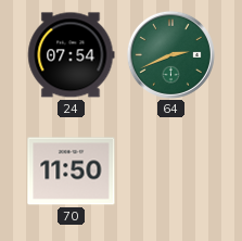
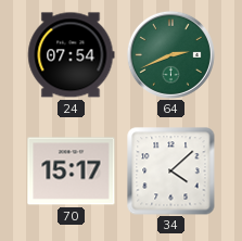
70: 11:50 -> 15:17 (72, 172)
34: none -> 4:08 (171, 172)
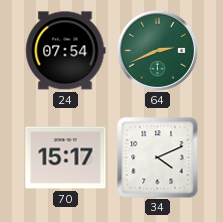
34: 4:08 -> 4:11 (158, 158)
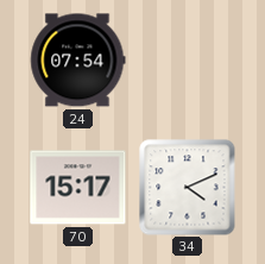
64: 2:41 -> none (157, 50)
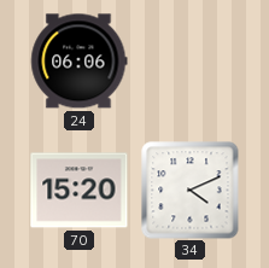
24: 07:54 -> 06:06 (80, 62)
70: 15:17 -> 15:20 (80, 191)
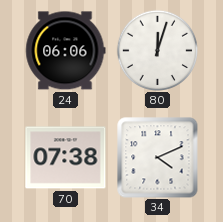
80: none -> 12:03 (157, 50)
70: 15:20 -> 07:38 (66, 158)
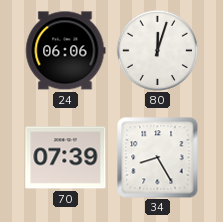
70: 07:38 -> 07:39 (66, 158)
34: 4:11 -> 8:25 (158, 158)
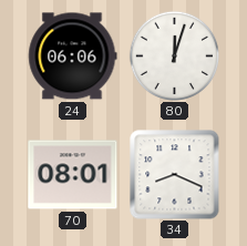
70: 07:39 -> 08:01 (73, 175)
34: 8:25 -> 8:19 (175, 175)
